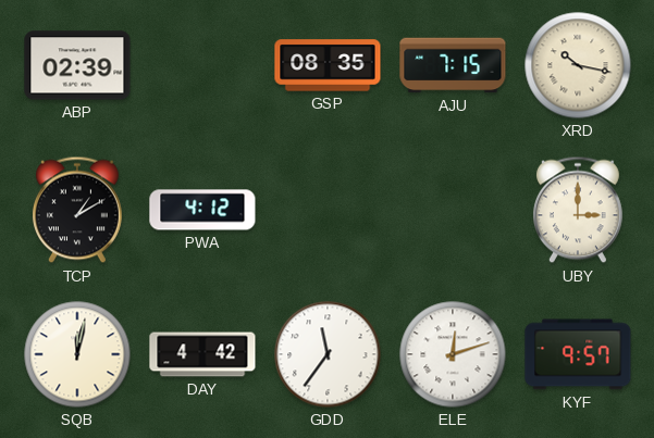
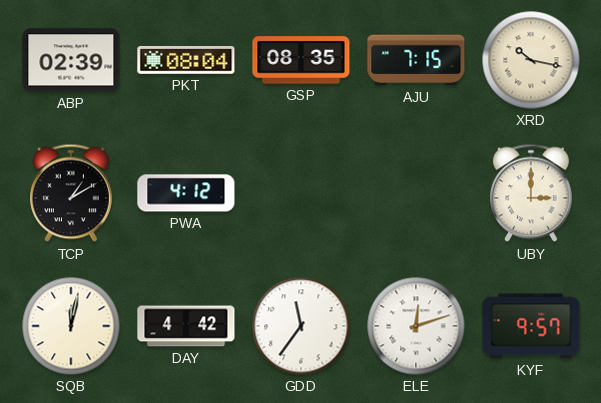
PKT: none -> 08:04 (186, 61)
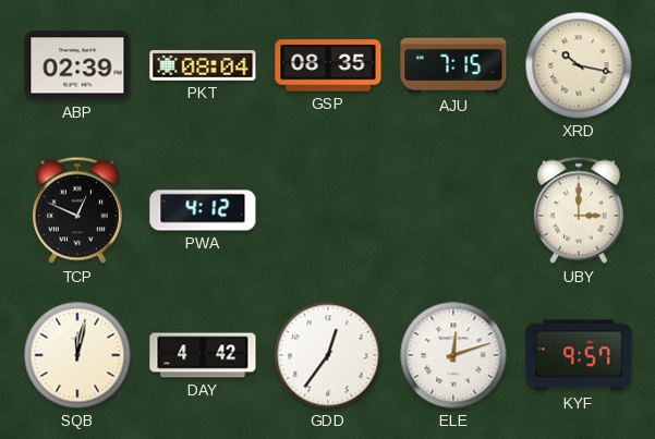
TCP: 1:10 -> 12:49 (77, 210)
GDD: 11:36 -> 12:36 (328, 355)
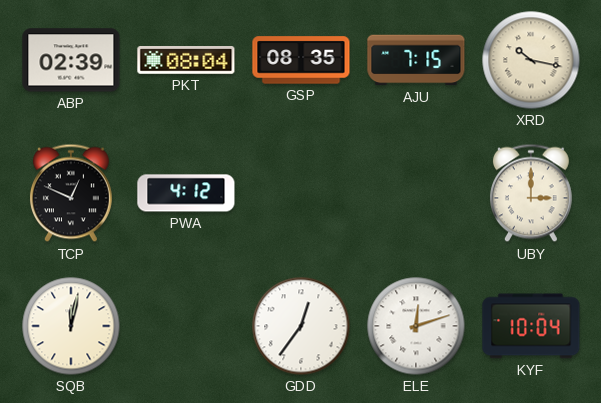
DAY: 4:42 -> none (203, 355)
KYF: 9:57 -> 10:04 (531, 326)
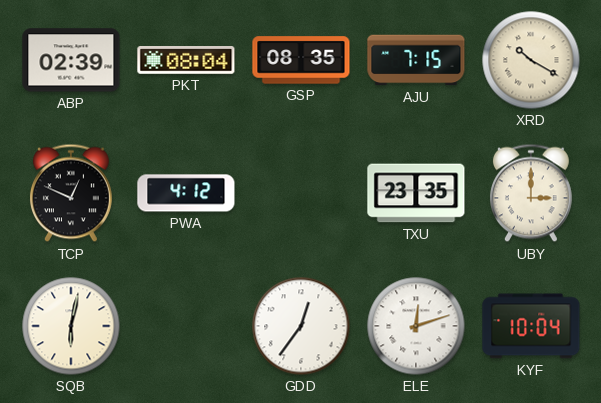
XRD: 10:17 -> 10:20 (531, 60)
TXU: none -> 23:35 (416, 193)
SQB: 12:02 -> 6:02 (71, 326)
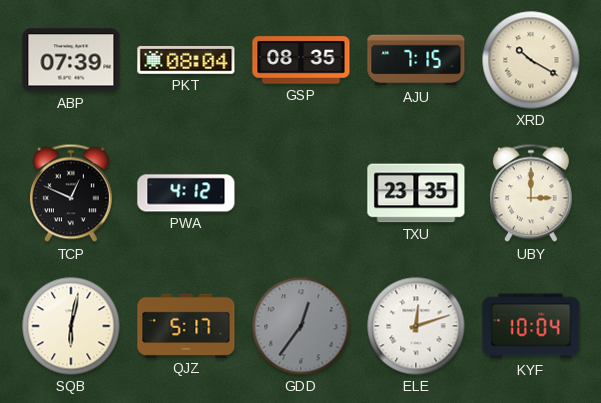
ABP: 02:39 -> 07:39 (71, 60)
QJZ: none -> 5:17 (186, 325)
GDD dial: white -> grey (301, 326)
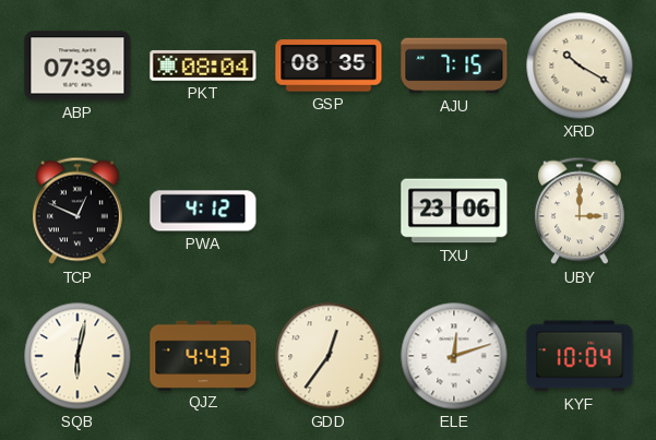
TXU: 23:35 -> 23:06 (454, 211)
QJZ: 5:17 -> 4:43 (203, 355)
GDD dial: grey -> cream (329, 356)
